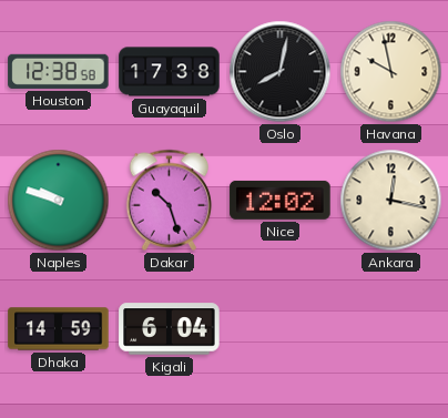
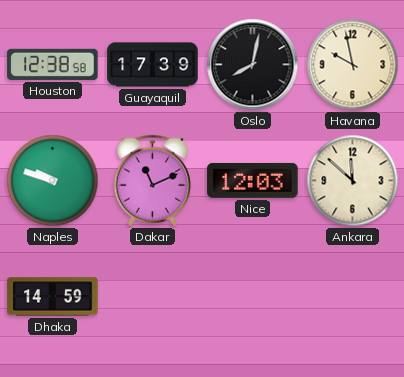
Guayaquil: 17:38 -> 17:39 (153, 65)
Dakar: 10:27 -> 11:11 (153, 180)
Nice: 12:02 -> 12:03 (253, 180)
Ankara: 12:17 -> 11:52 (353, 181)
Kigali: 6:04 -> none (170, 329)
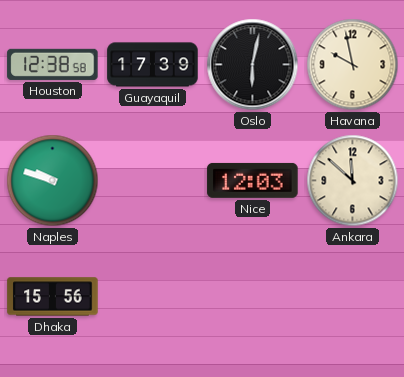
Oslo: 8:02 -> 6:02 (253, 65)
Dakar: 11:11 -> none (153, 180)
Dhaka: 14:59 -> 15:56 (53, 297)
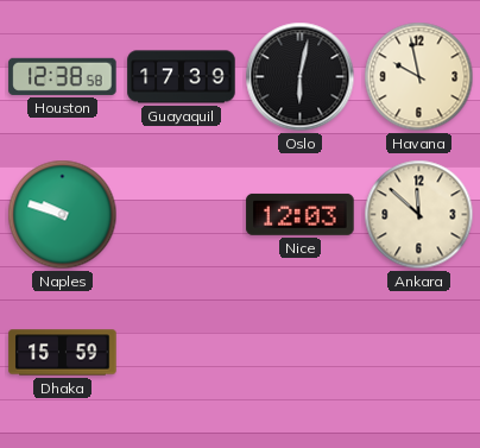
Dhaka: 15:56 -> 15:59 (63, 353)
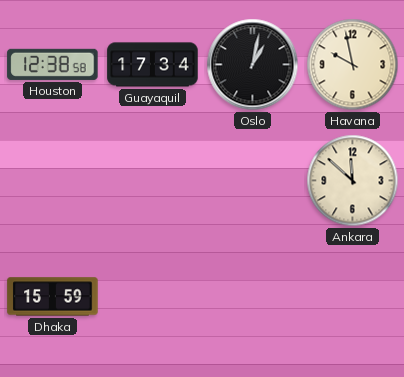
Guayaquil: 17:39 -> 17:34 (153, 65)
Oslo: 6:02 -> 1:02 (253, 65)
Naples: 9:48 -> none (63, 215)
Nice: 12:03 -> none (301, 214)
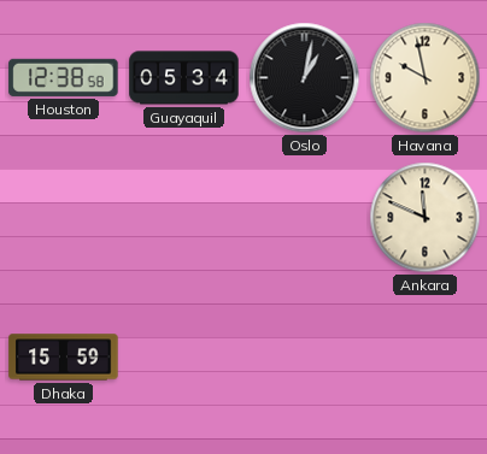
Guayaquil: 17:34 -> 05:34 (184, 78)
Ankara: 11:52 -> 11:49 (426, 218)
